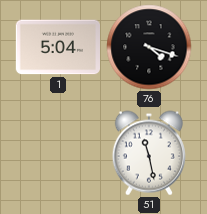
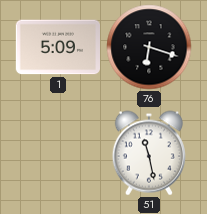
1: 5:04 -> 5:09 (57, 47)
76: 4:18 -> 6:18 (149, 47)
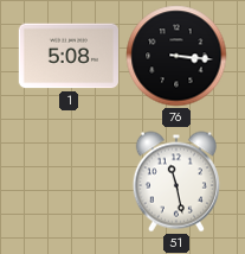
1: 5:09 -> 5:08 (67, 56)
76: 6:18 -> 3:16 (176, 56)
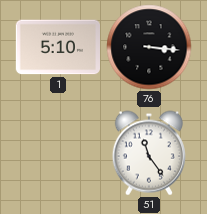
1: 5:08 -> 5:10 (57, 47)
51: 11:28 -> 11:24 (149, 153)
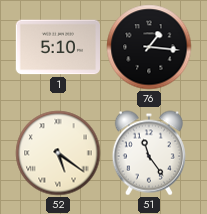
76: 3:16 -> 1:16 (149, 47)
52: none -> 5:21 (58, 153)
